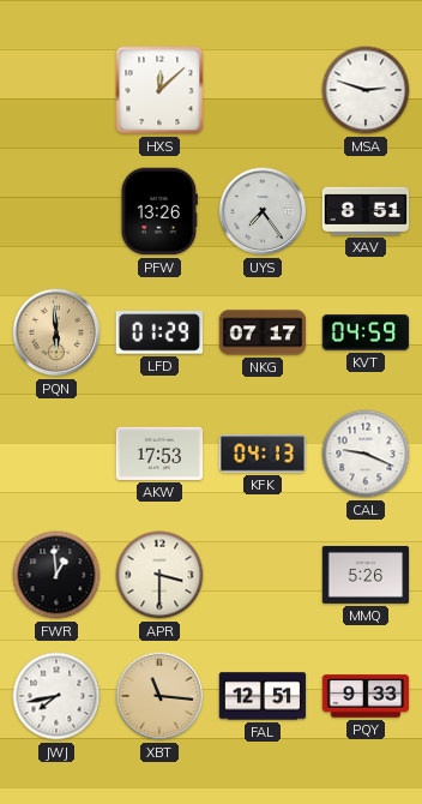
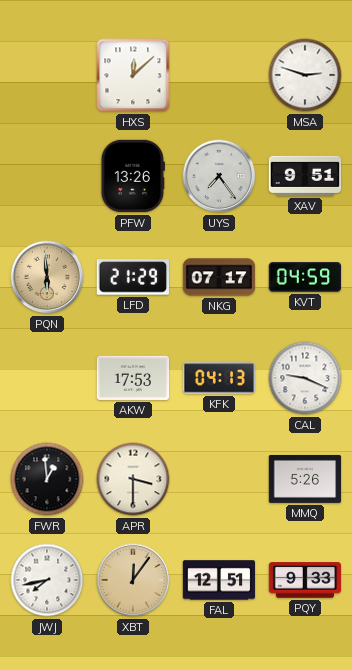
XAV: 8:51 -> 9:51 (305, 176)
LFD: 01:29 -> 21:29 (132, 277)
XBT: 11:16 -> 12:06 (133, 580)
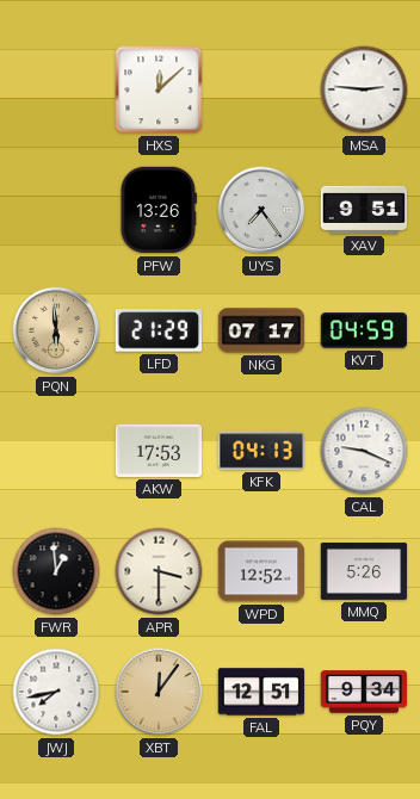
MSA: 2:48 -> 2:46 (364, 89)
WPD: none -> 12:52 (261, 571)
PQY: 9:33 -> 9:34 (364, 692)
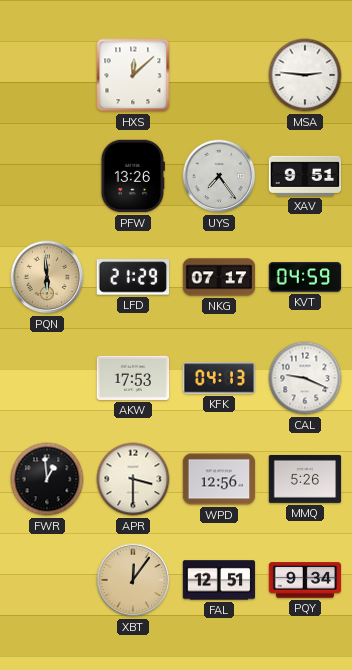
WPD: 12:52 -> 12:56 (219, 479)
JWJ: 7:43 -> none (56, 692)
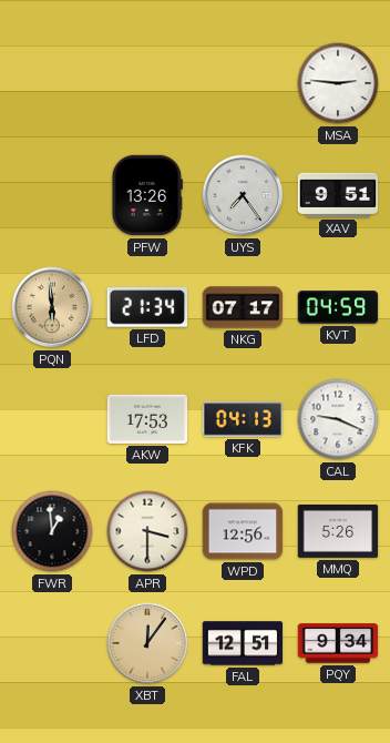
HXS: 12:08 -> none (133, 75)
LFD: 21:29 -> 21:34 (146, 307)
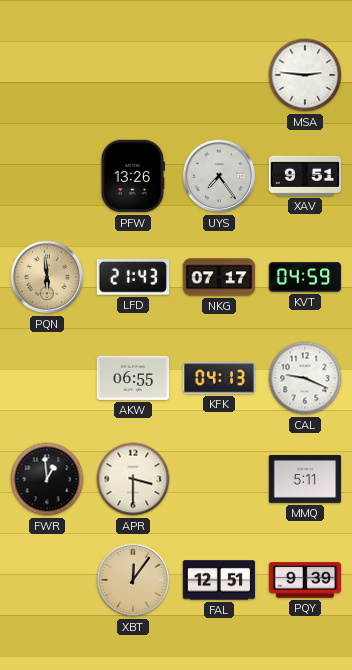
LFD: 21:34 -> 21:43 (132, 277)
AKW: 17:53 -> 06:55 (133, 378)
WPD: 12:56 -> none (243, 531)
MMQ: 5:26 -> 5:11 (305, 479)
PQY: 9:34 -> 9:39 (305, 580)
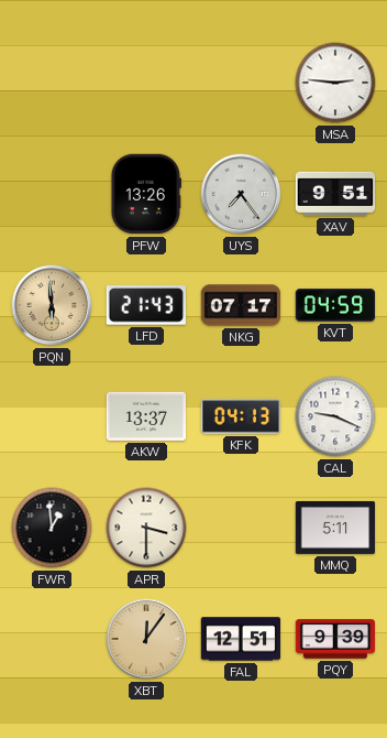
AKW: 06:55 -> 13:37 (146, 416)
